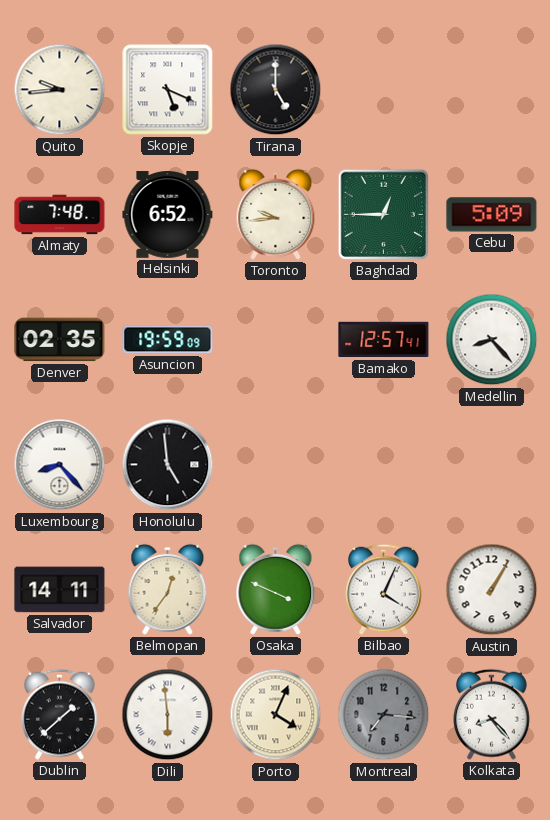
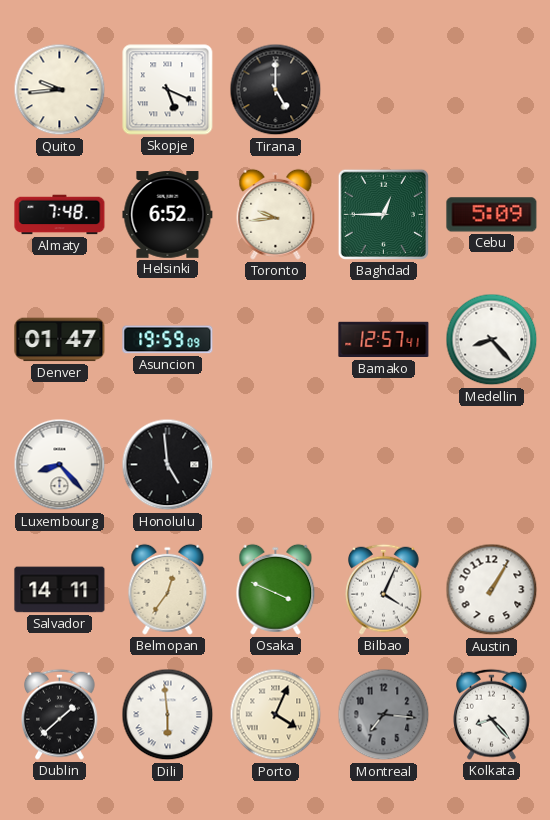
Denver: 02:35 -> 01:47 (60, 340)
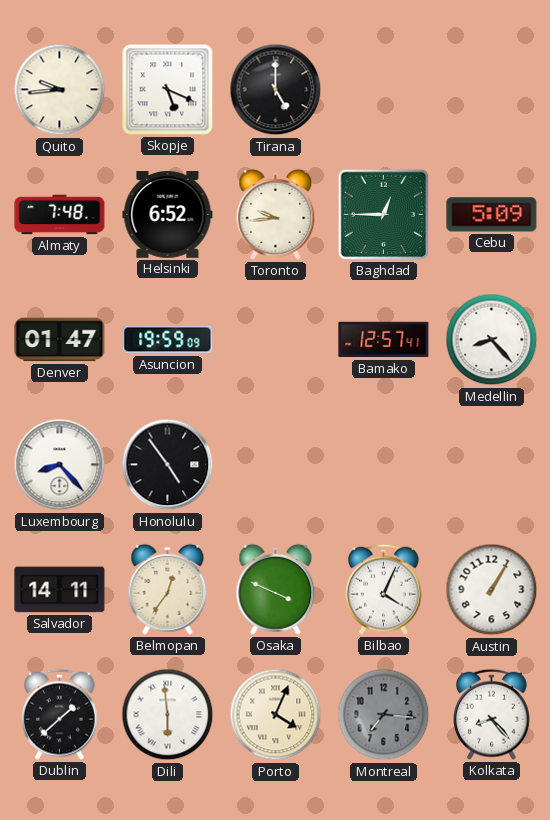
Honolulu: 4:59 -> 4:54 (168, 465)
